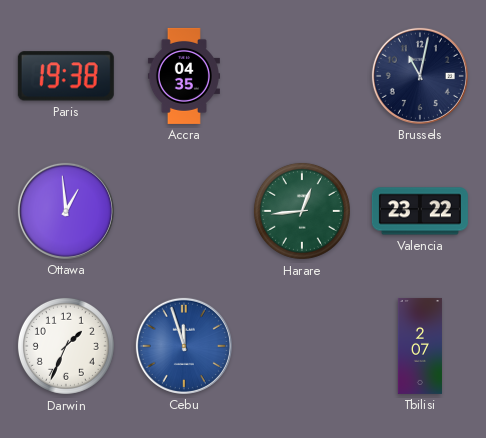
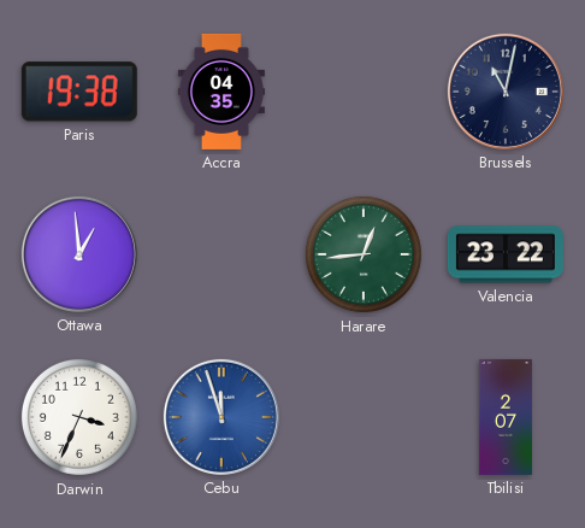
Darwin: 1:34 -> 3:34 (79, 417)
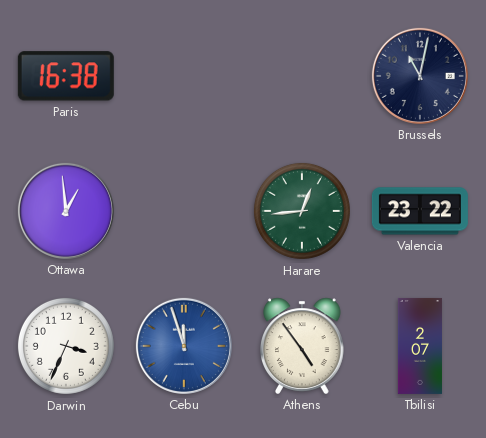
Paris: 19:38 -> 16:38 (66, 76)
Accra: 04:35 -> none (221, 92)
Athens: none -> 4:54 (303, 346)
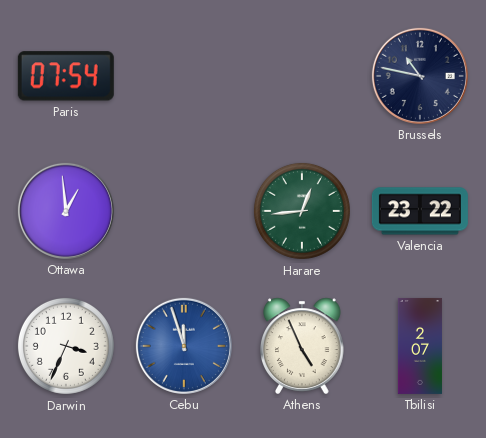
Paris: 16:38 -> 07:54 (66, 76)
Brussels: 11:02 -> 10:47 (420, 76)
Athens: 4:54 -> 4:56 (303, 346)
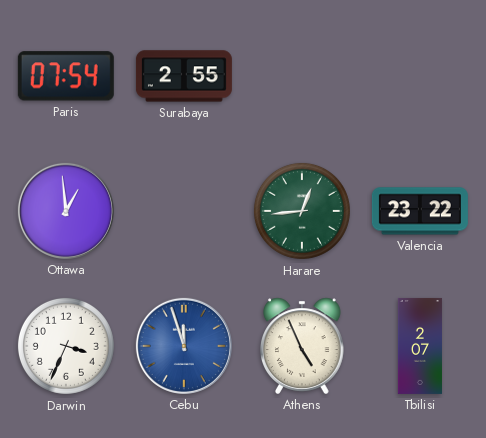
Surabaya: none -> 2:55 (184, 76)
Brussels: 10:47 -> none (420, 76)
